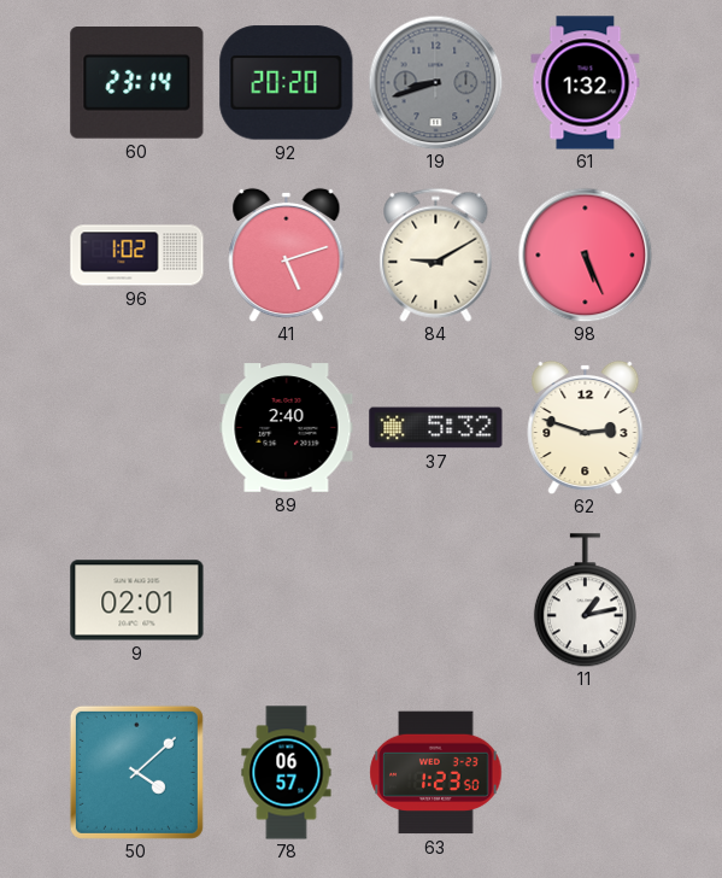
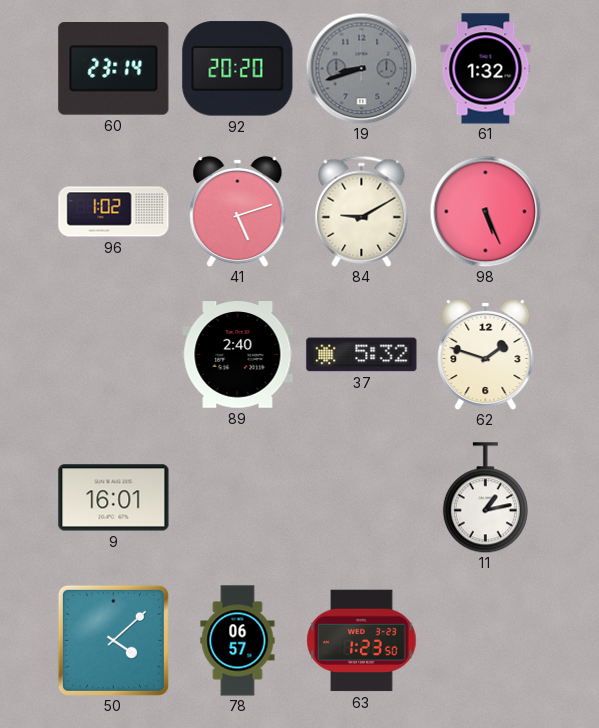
62: 2:48 -> 1:48 (486, 354)
9: 02:01 -> 16:01 (114, 498)
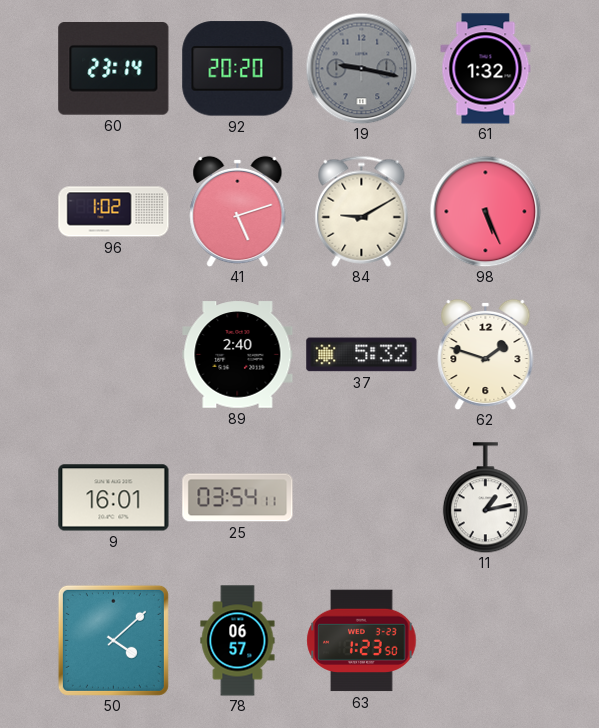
19: 8:42 -> 9:17 (361, 68)
25: none -> 03:54 (238, 498)
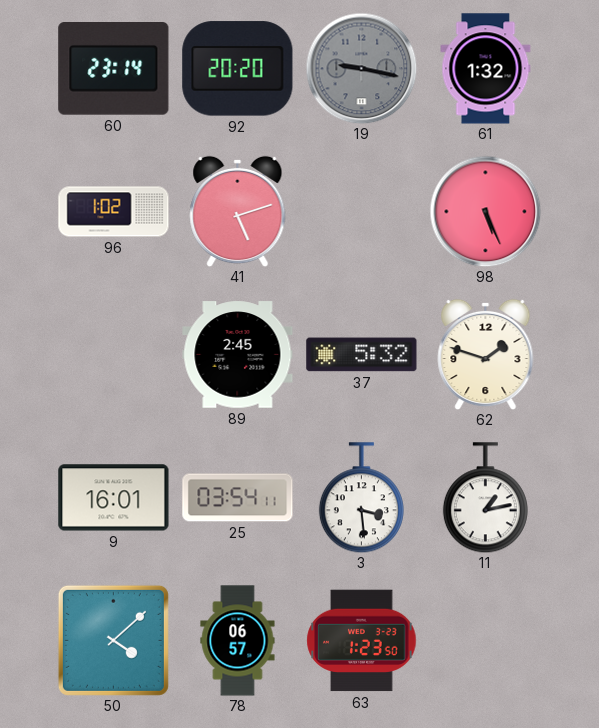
84: 9:10 -> none (362, 211)
89: 2:40 -> 2:45 (238, 355)
3: none -> 3:29 (361, 498)
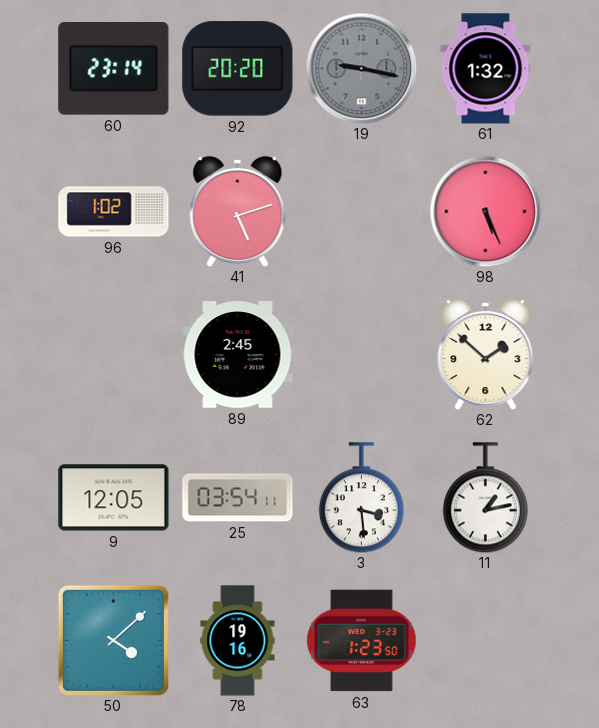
37: 5:32 -> none (362, 355)
62: 1:48 -> 1:52 (486, 354)
9: 16:01 -> 12:05 (114, 498)
78: 06:57 -> 19:16 (238, 641)
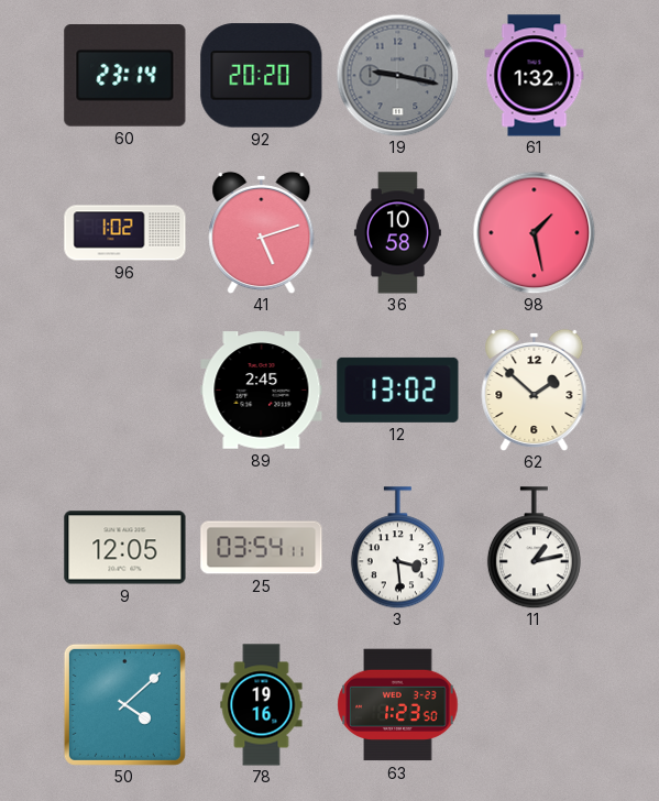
36: none -> 10:58 (397, 233)
98: 5:26 -> 1:28 (534, 232)
12: none -> 13:02 (398, 389)
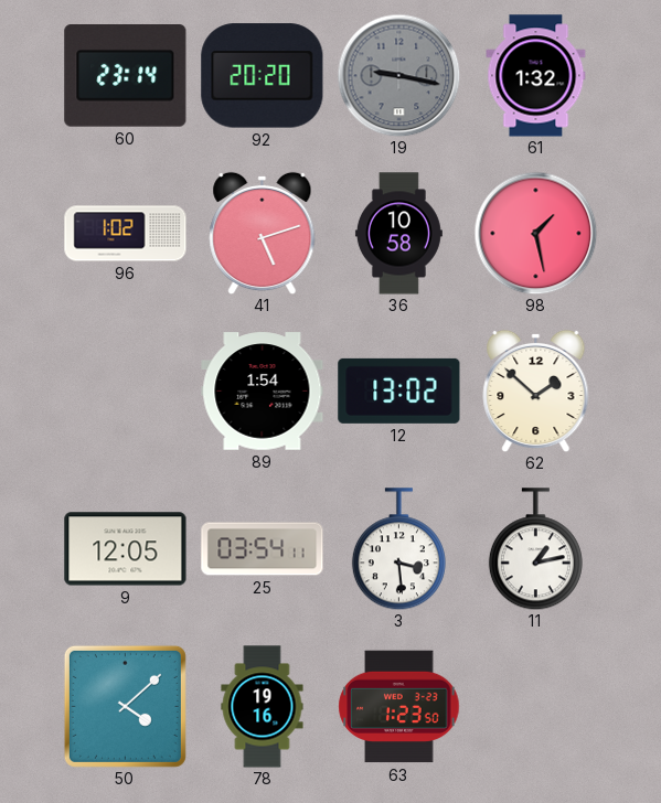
89: 2:45 -> 1:54 (263, 392)
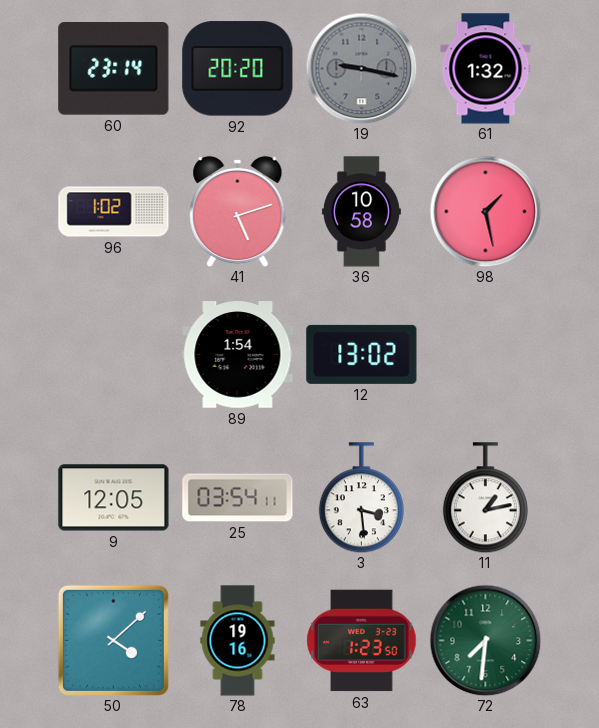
62: 1:52 -> none (536, 390)
72: none -> 7:31 (485, 640)
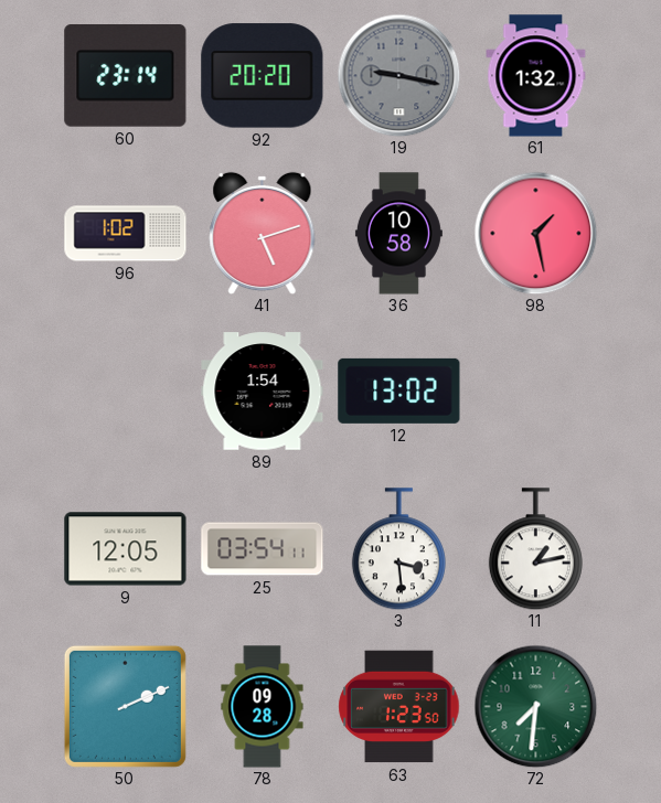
50: 4:08 -> 2:11 (125, 706)
78: 19:16 -> 09:28 (263, 707)
